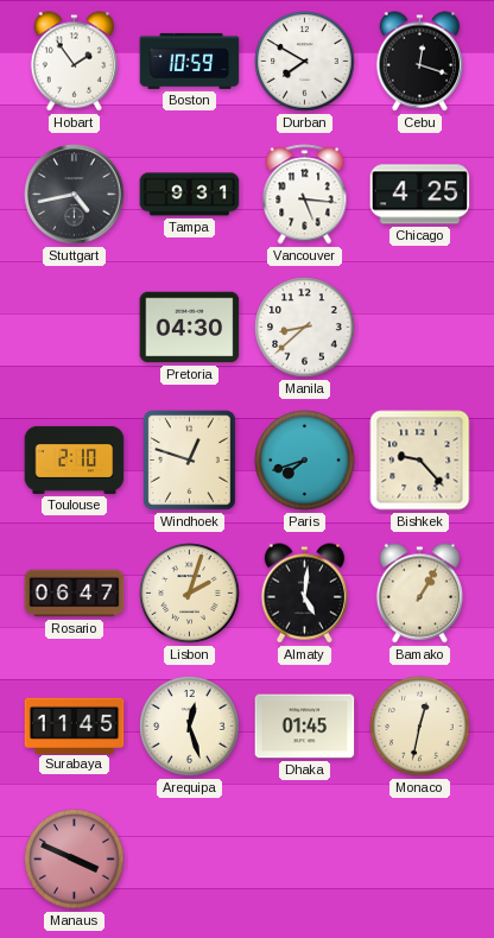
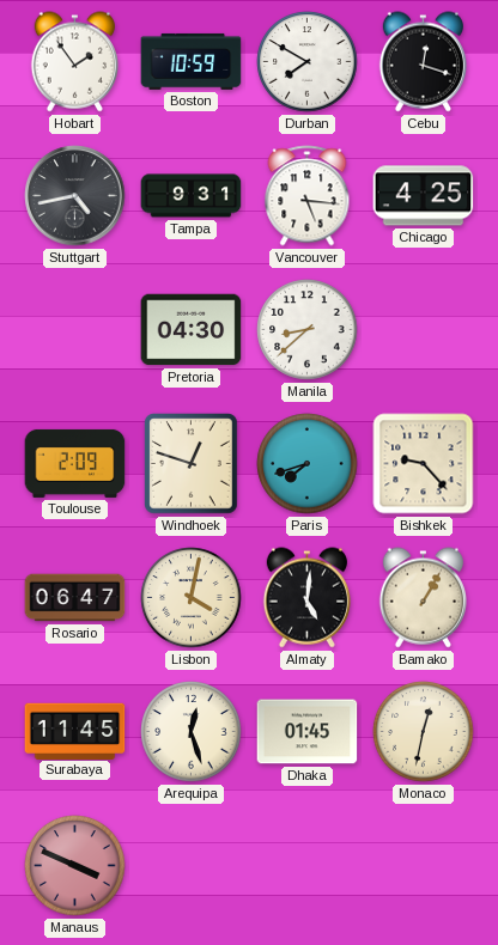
Toulouse: 2:10 -> 2:09 (75, 463)
Lisbon: 2:03 -> 4:02 (192, 598)
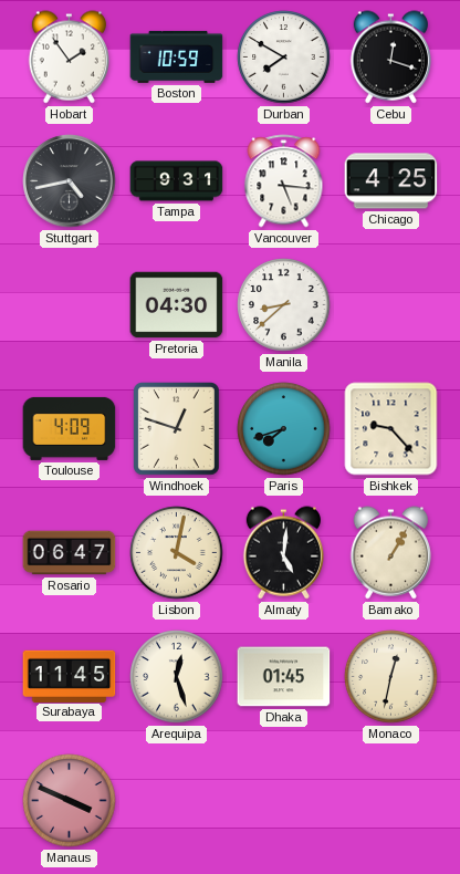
Toulouse: 2:09 -> 4:09 (70, 428)
